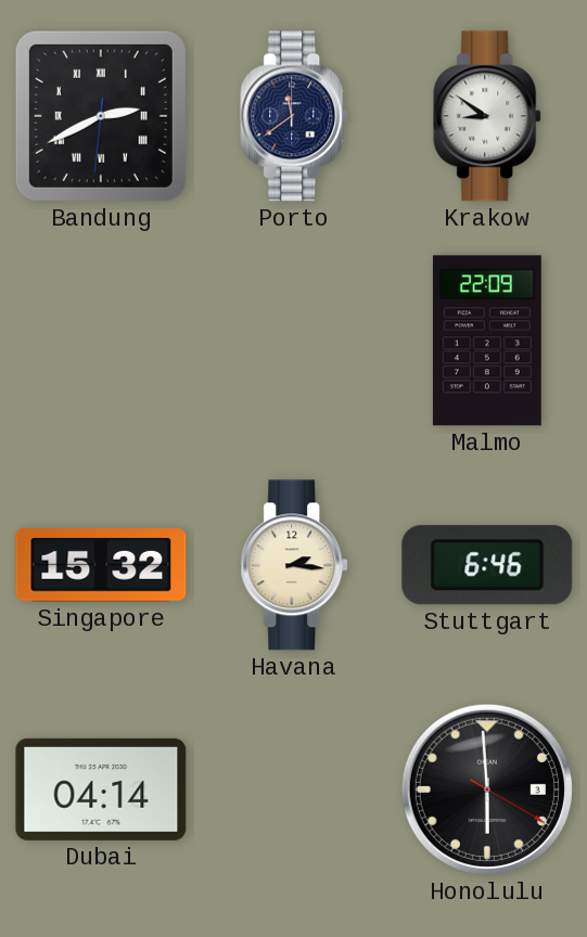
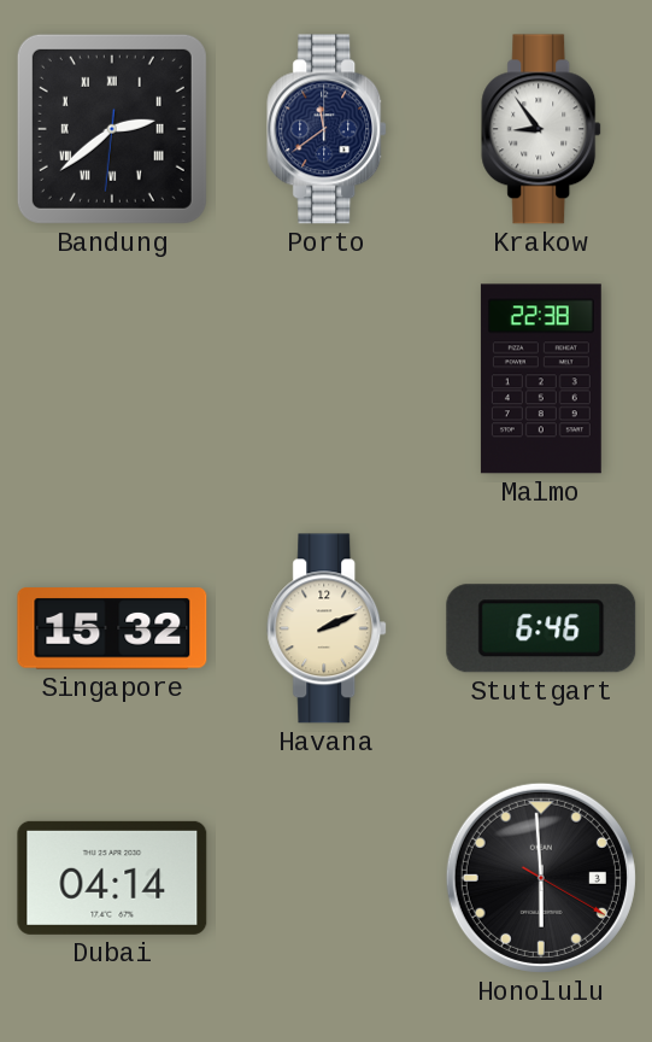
Bandung: 2:40 -> 2:38 (112, 129)
Krakow: 8:51 -> 8:54 (542, 129)
Malmo: 22:09 -> 22:38 (541, 379)
Havana: 2:16 -> 2:11 (328, 628)
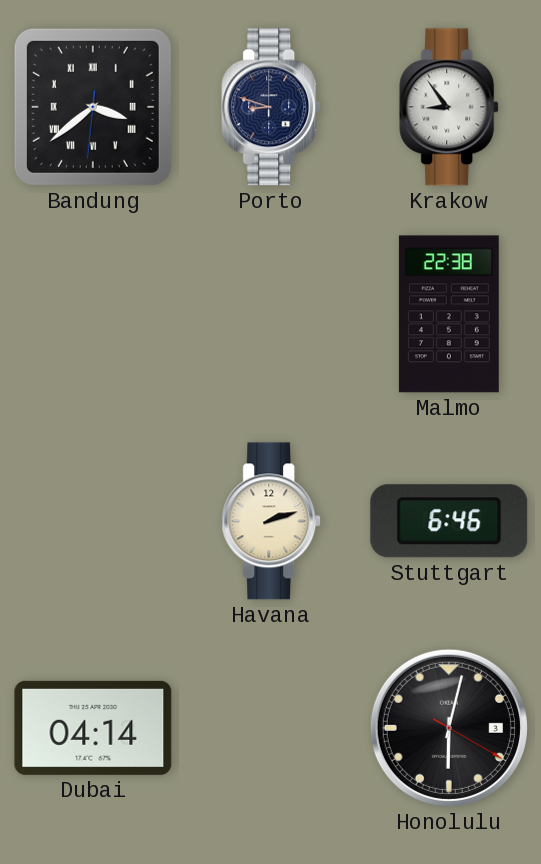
Bandung: 2:38 -> 3:38 (93, 107)
Porto: 11:39 -> 8:48 (272, 107)
Singapore: 15:32 -> none (112, 628)
Havana: 2:11 -> 2:12 (272, 521)
Honolulu: 5:59 -> 6:02 (449, 728)
